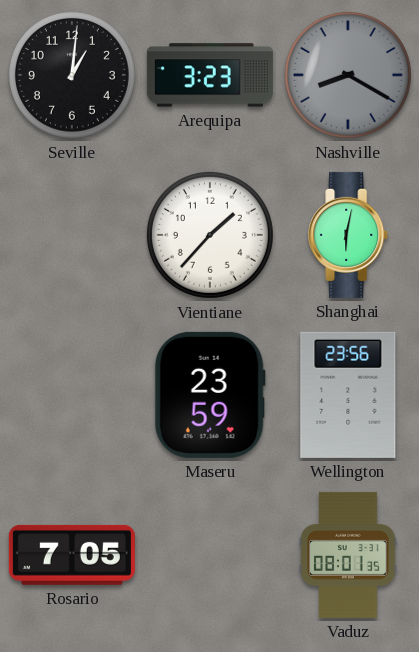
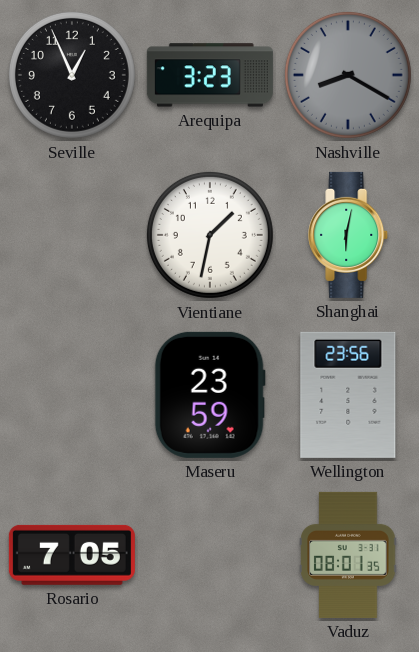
Seville: 1:01 -> 12:56 (72, 75)
Vientiane: 1:37 -> 1:32 (210, 235)
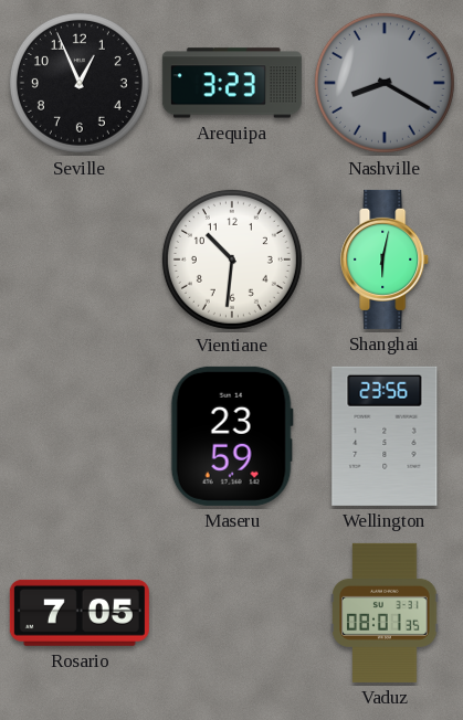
Vientiane: 1:32 -> 10:31 (232, 260)
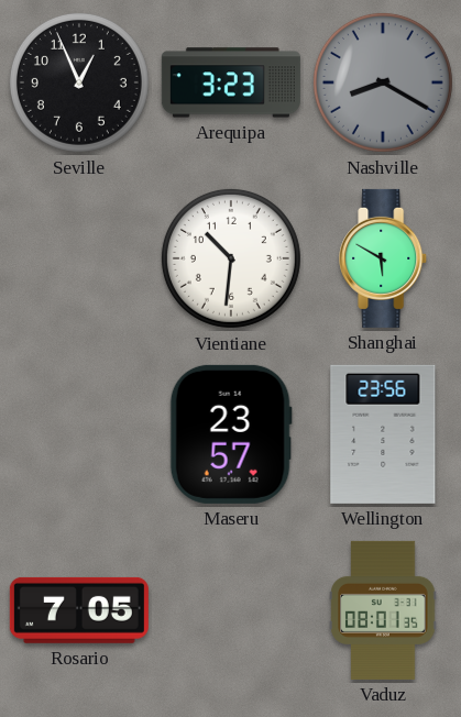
Shanghai: 6:02 -> 5:50 (384, 258)
Maseru: 23:59 -> 23:57 (231, 434)
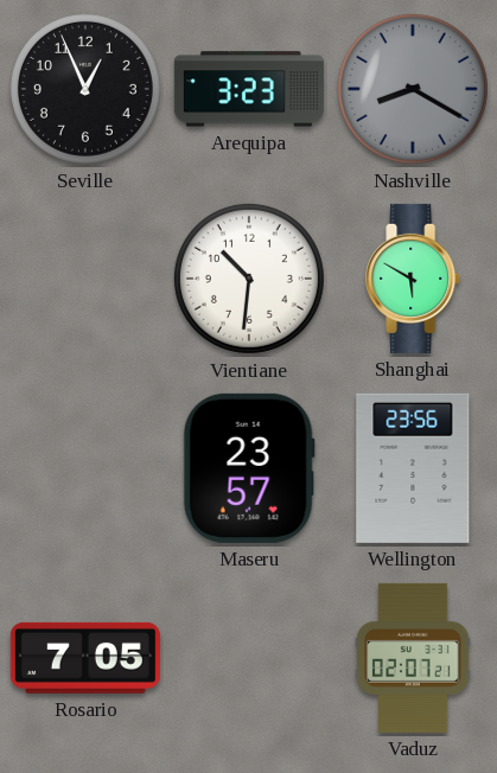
Vaduz: 08:01 -> 02:07 (413, 658)
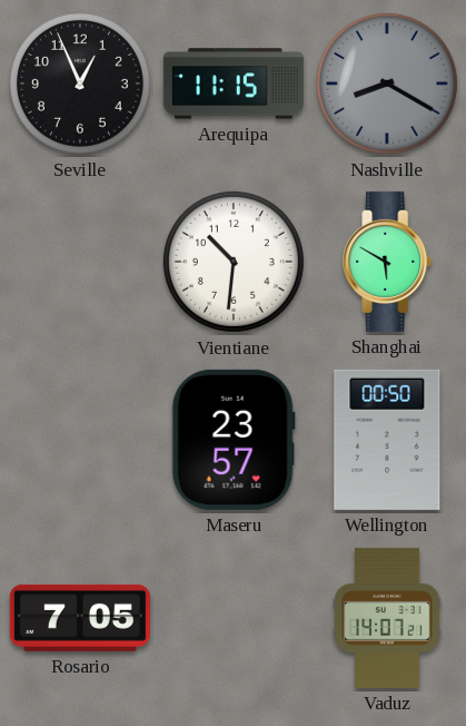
Arequipa: 3:23 -> 11:15 (234, 84)
Wellington: 23:56 -> 00:50 (387, 440)
Vaduz: 02:07 -> 14:07 (387, 618)
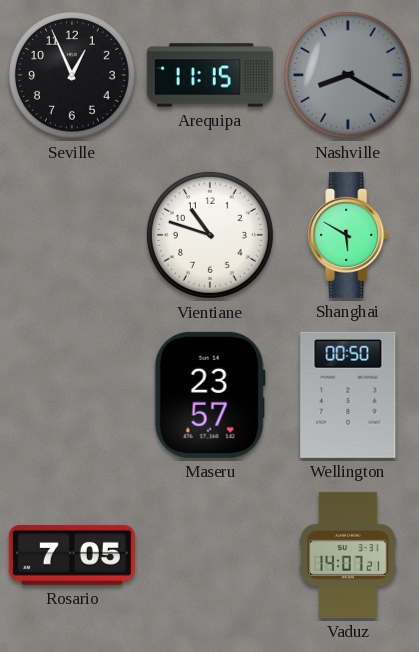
Vientiane: 10:31 -> 10:48 (210, 235)
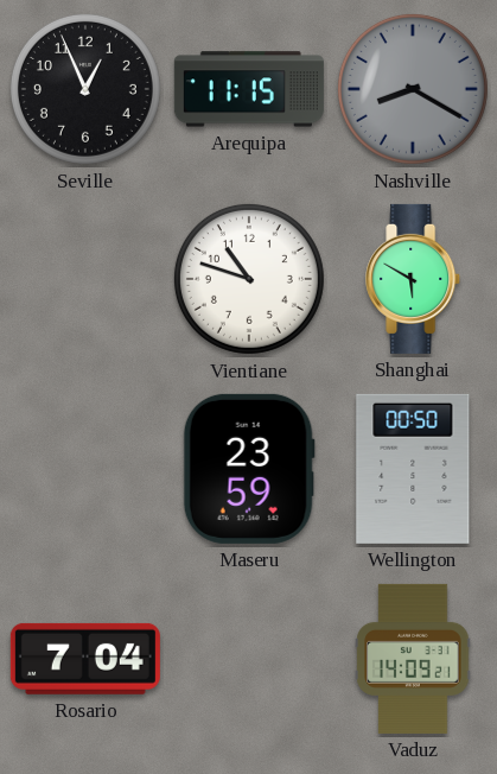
Maseru: 23:57 -> 23:59 (249, 469)
Rosario: 7:05 -> 7:04 (85, 659)
Vaduz: 14:07 -> 14:09 (413, 659)
